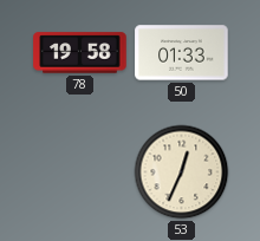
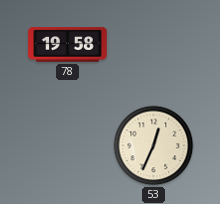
50: 01:33 -> none (182, 53)
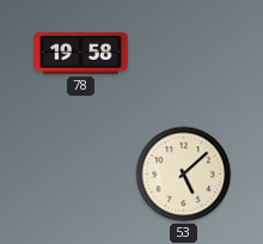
53: 12:34 -> 5:08 (184, 175)
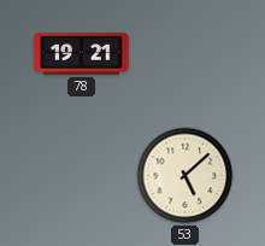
78: 19:58 -> 19:21 (82, 54)
